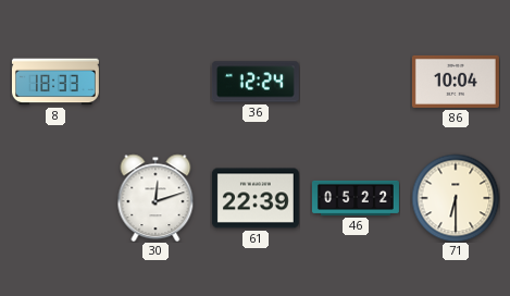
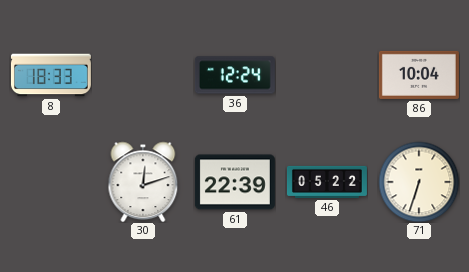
71: 6:30 -> 6:33 (419, 182)
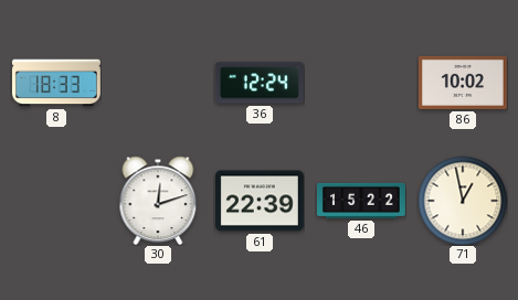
86: 10:04 -> 10:02 (463, 83)
46: 05:22 -> 15:22 (361, 201)
71: 6:33 -> 12:58 (463, 201)
